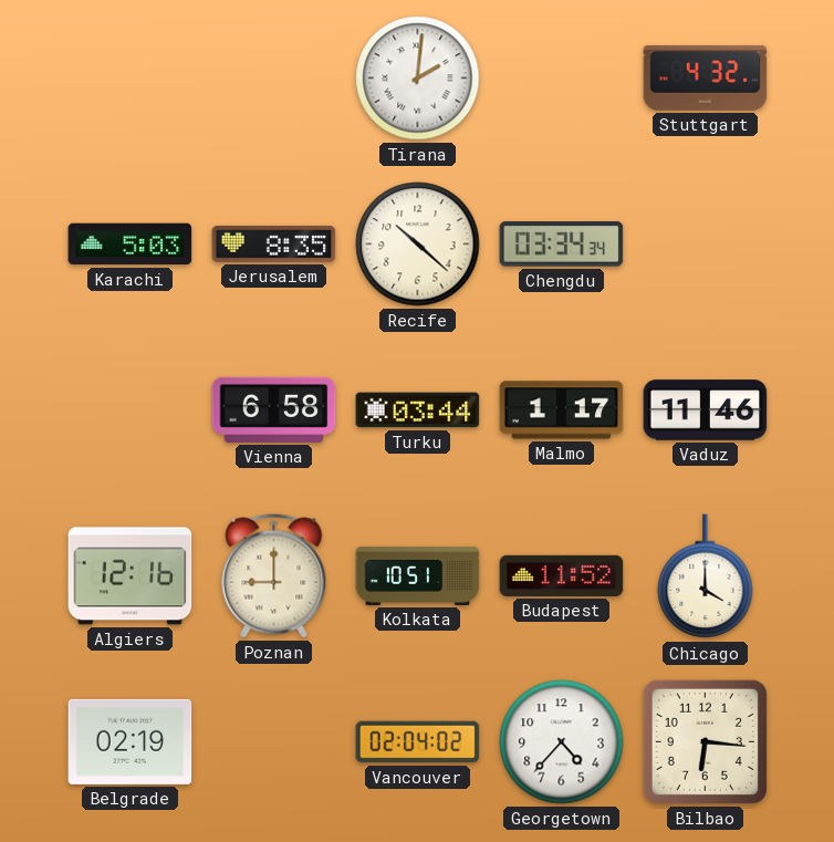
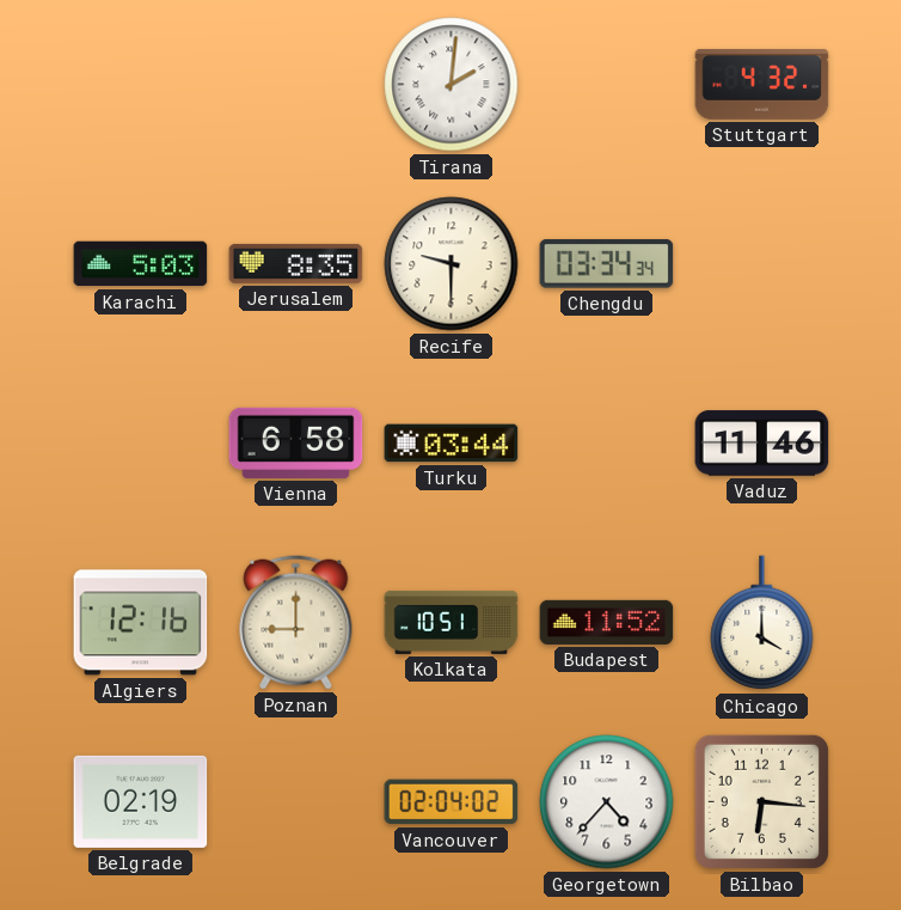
Recife: 10:22 -> 9:30 (452, 264)
Malmo: 1:17 -> none (562, 410)
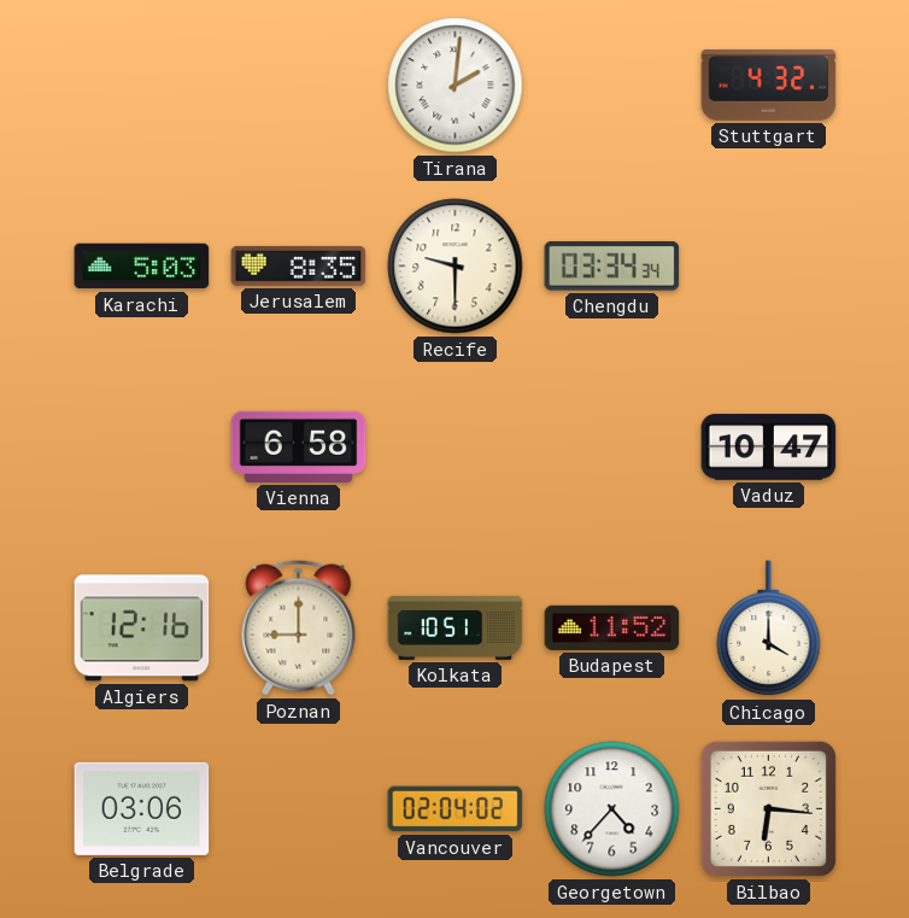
Turku: 03:44 -> none (452, 444)
Vaduz: 11:46 -> 10:47 (769, 448)
Belgrade: 02:19 -> 03:06 (142, 808)
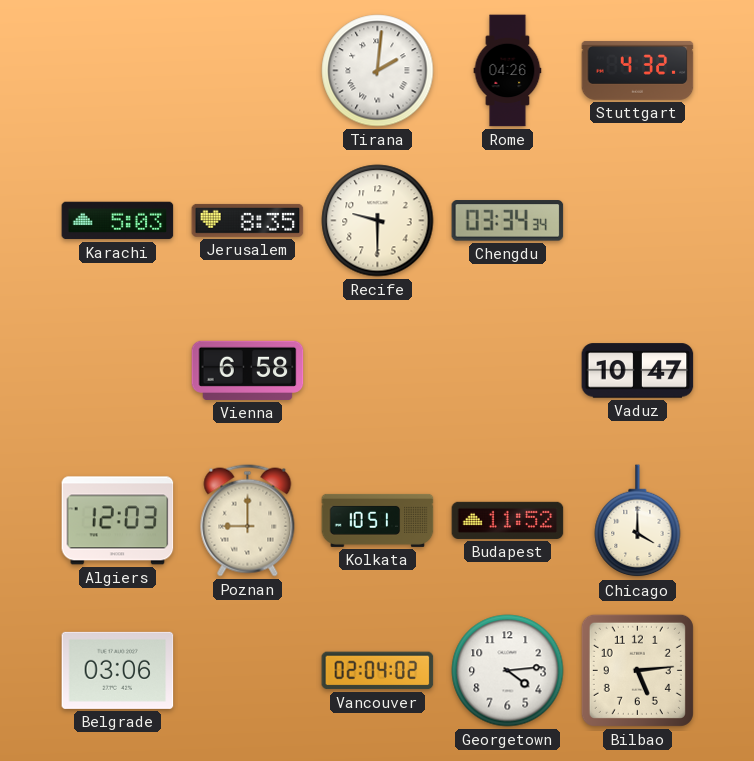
Rome: none -> 04:26 (508, 71)
Algiers: 12:16 -> 12:03 (118, 521)
Georgetown: 4:37 -> 4:14 (508, 671)
Bilbao: 6:16 -> 5:14 (637, 670)
